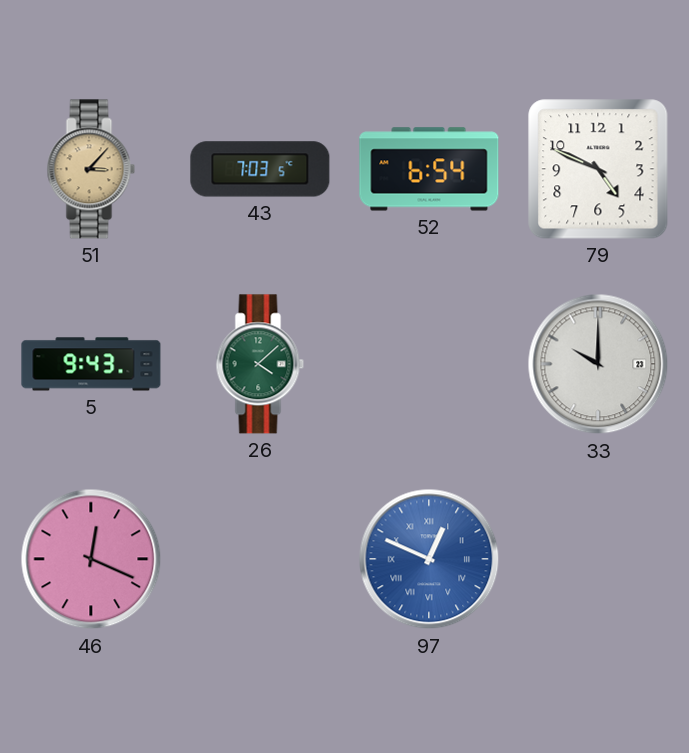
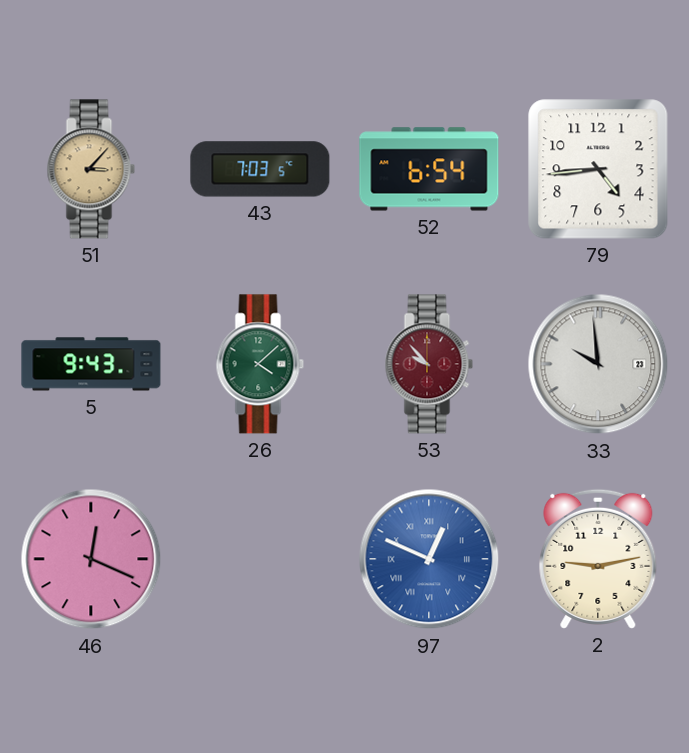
79: 4:49 -> 4:44 (598, 169)
53: none -> 9:53 (429, 364)
33: 10:00 -> 9:59 (598, 364)
2: none -> 9:13 (598, 559)
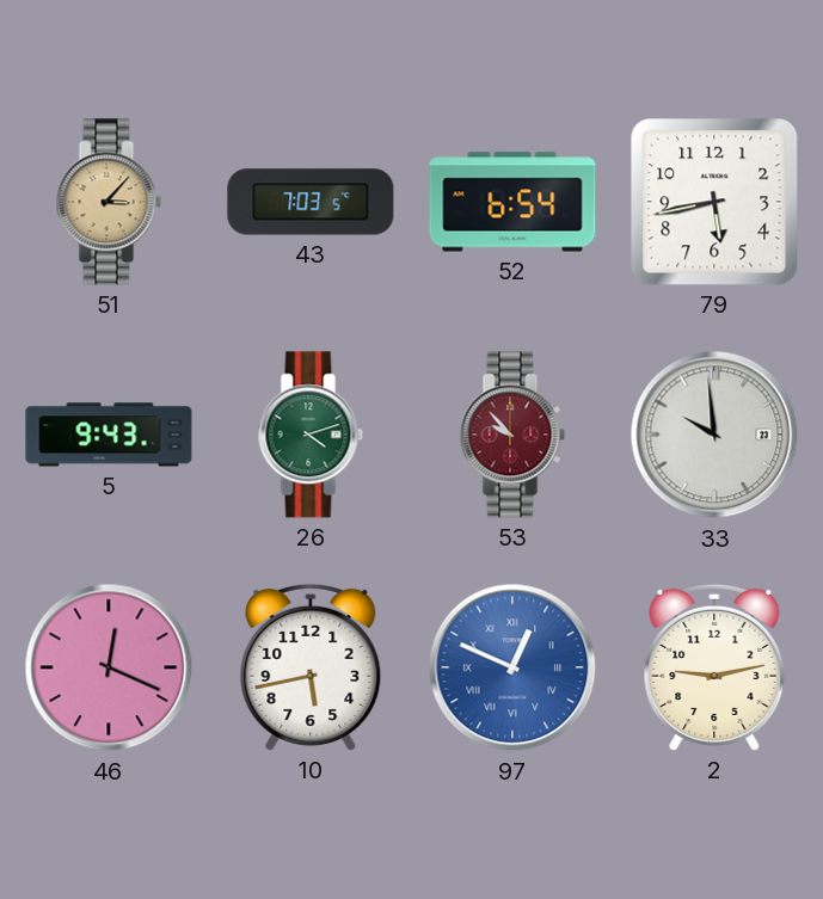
79: 4:44 -> 5:43 (714, 202)
26: 4:08 -> 4:12 (311, 435)
10: none -> 5:43 (311, 667)
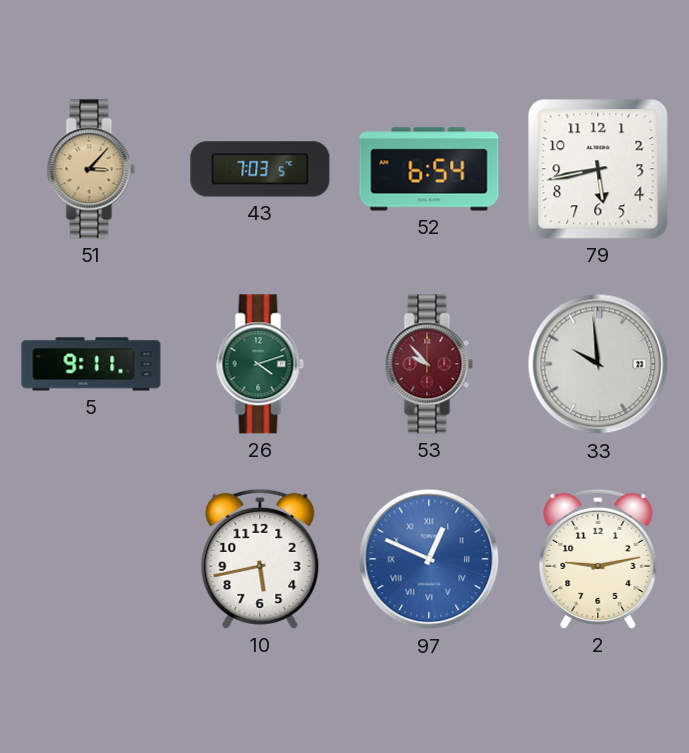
5: 9:43 -> 9:11 (91, 364)
46: 12:19 -> none (109, 667)
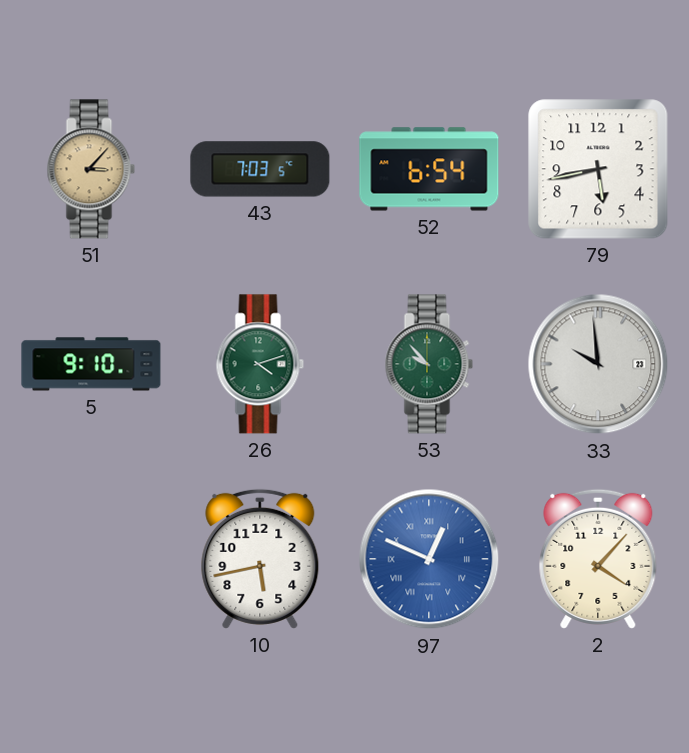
5: 9:11 -> 9:10 (91, 364)
53 dial: burgundy -> green (429, 364)
2: 9:13 -> 4:07 (598, 559)
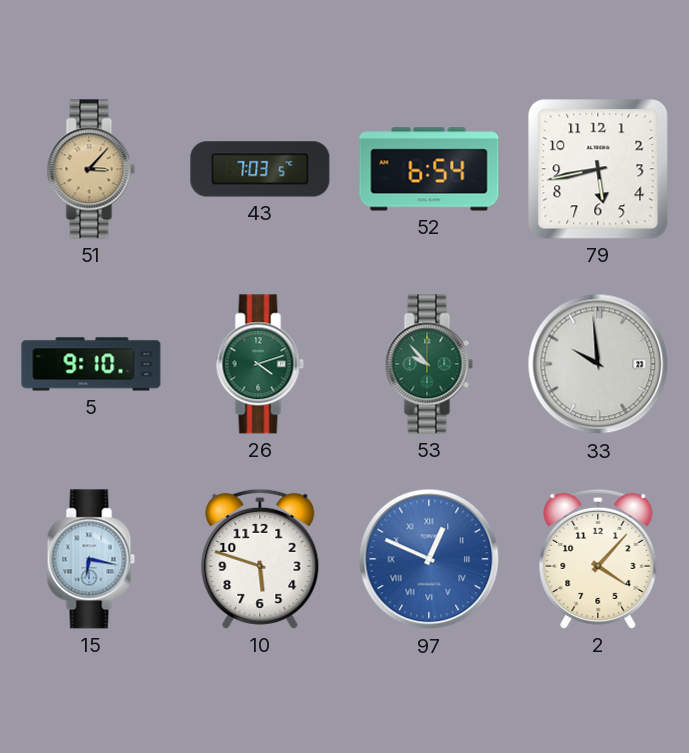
15: none -> 6:17 (91, 559)
10: 5:43 -> 5:48 (260, 559)
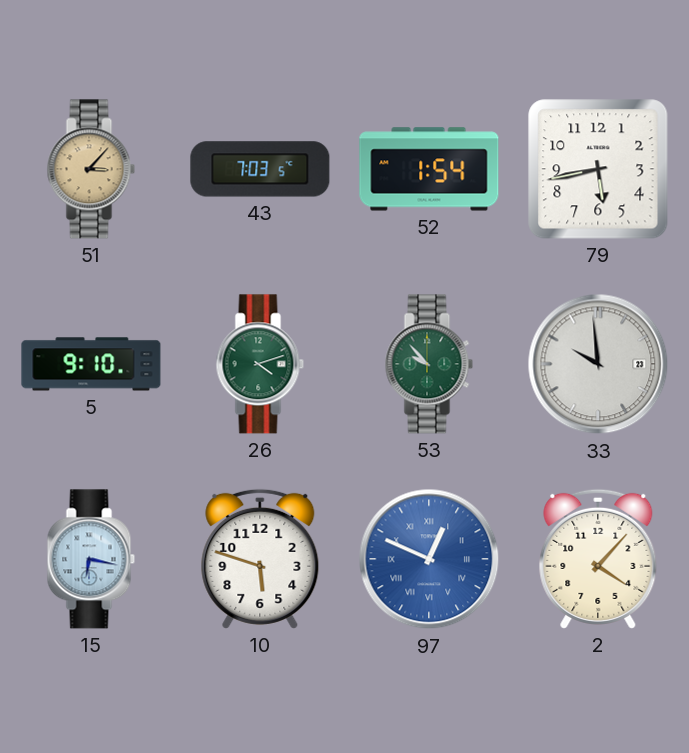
52: 6:54 -> 1:54 (429, 169)
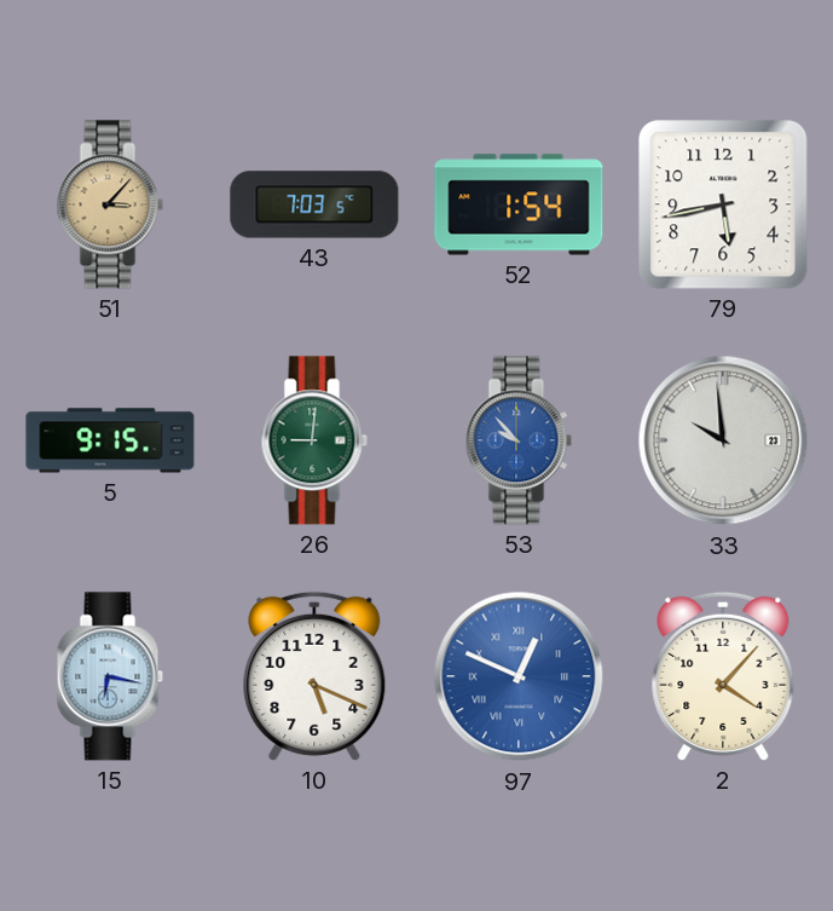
5: 9:10 -> 9:15 (110, 440)
26: 4:12 -> 9:01 (314, 440)
53 dial: green -> blue (519, 440)
10: 5:48 -> 5:19 (314, 676)
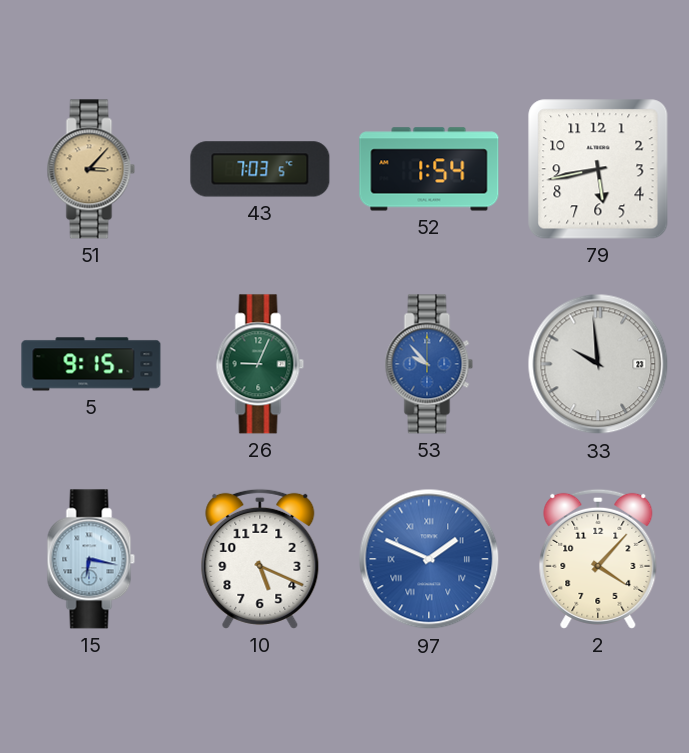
26: 9:01 -> 9:04 (260, 364)
97: 12:49 -> 1:49 (429, 559)
